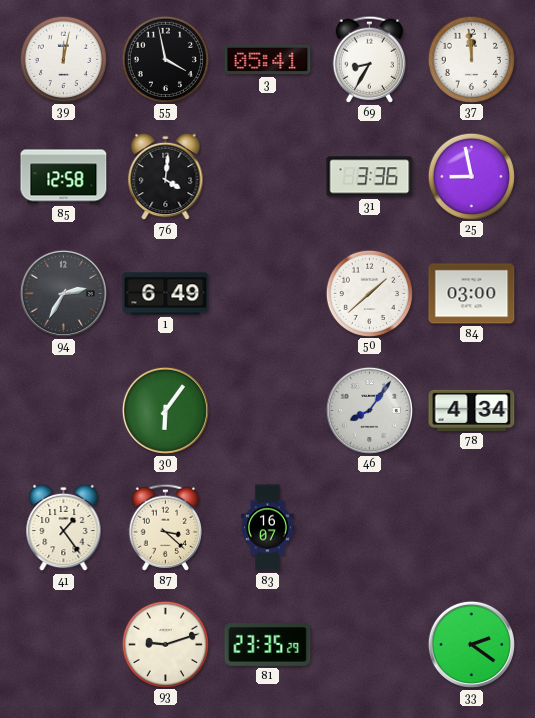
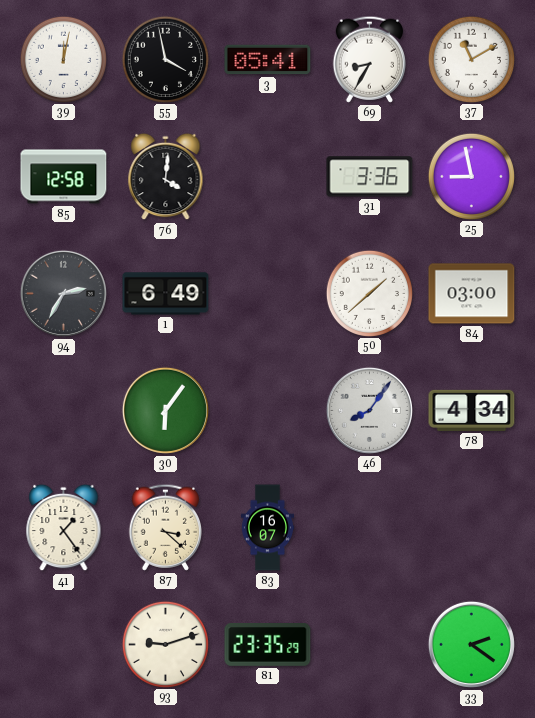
37: 11:59 -> 11:10 (471, 59)
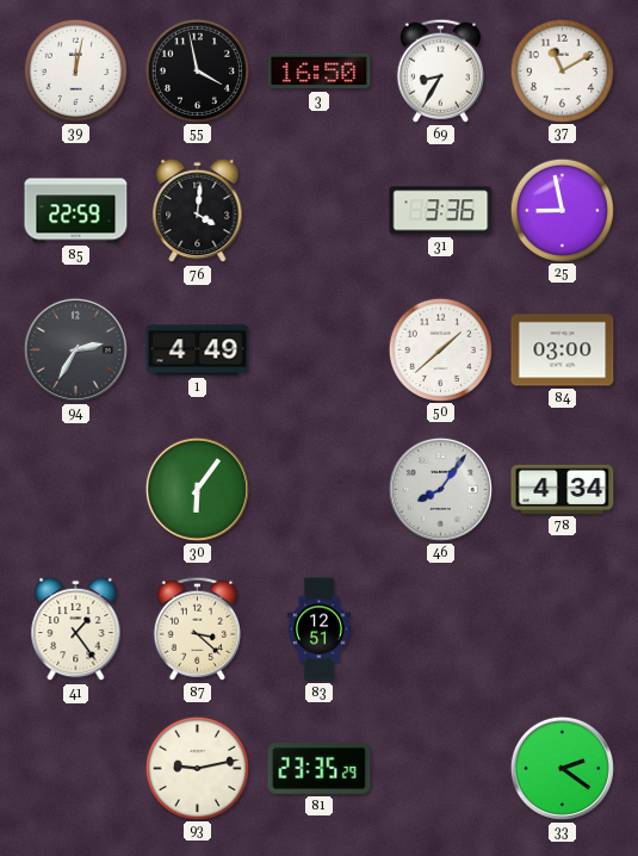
3: 05:41 -> 16:50 (320, 72)
85: 12:58 -> 22:59 (76, 211)
1: 6:49 -> 4:49 (198, 351)
83: 16:07 -> 12:51 (318, 629)
93: 9:12 -> 9:13 (197, 768)
